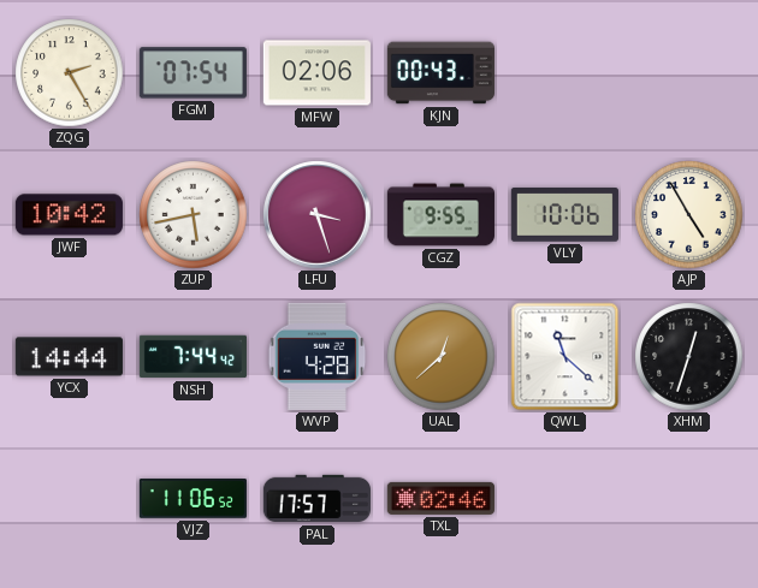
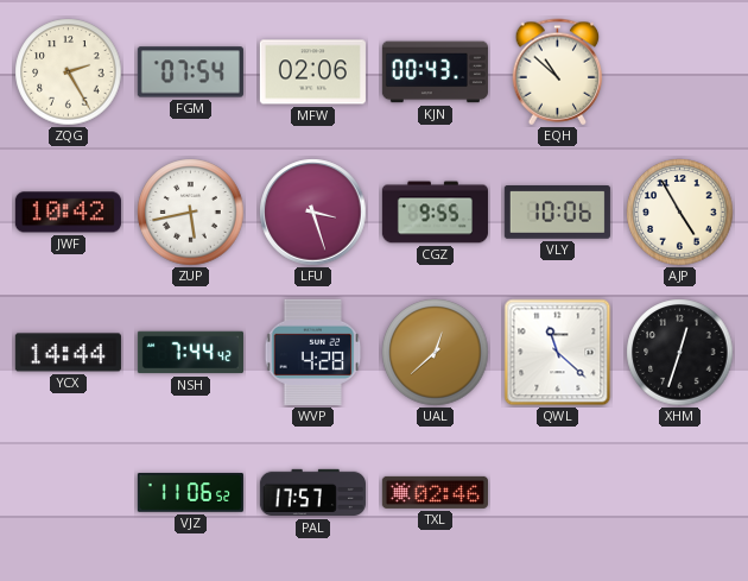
EQH: none -> 10:52 (558, 72)
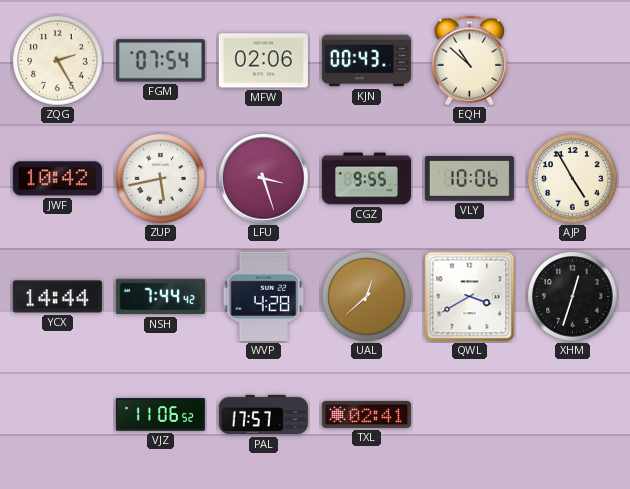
QWL: 11:22 -> 3:40 (470, 297)
TXL: 02:46 -> 02:41 (366, 414)
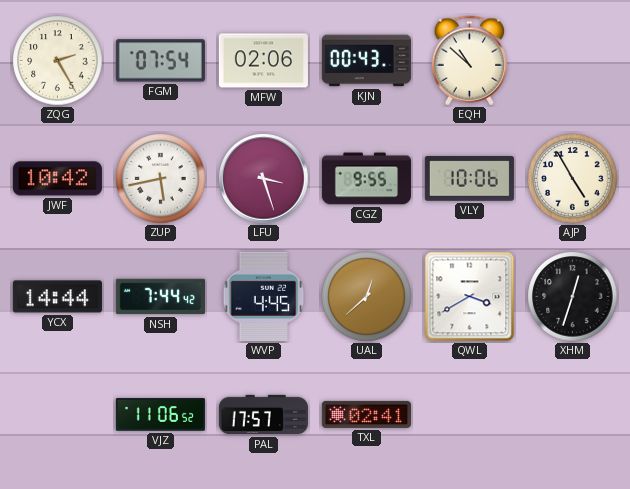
WVP: 4:28 -> 4:45 (264, 296)
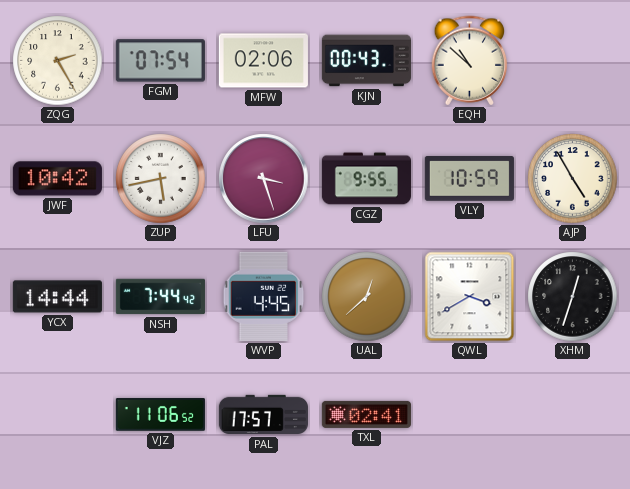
VLY: 10:06 -> 10:59 (469, 179)
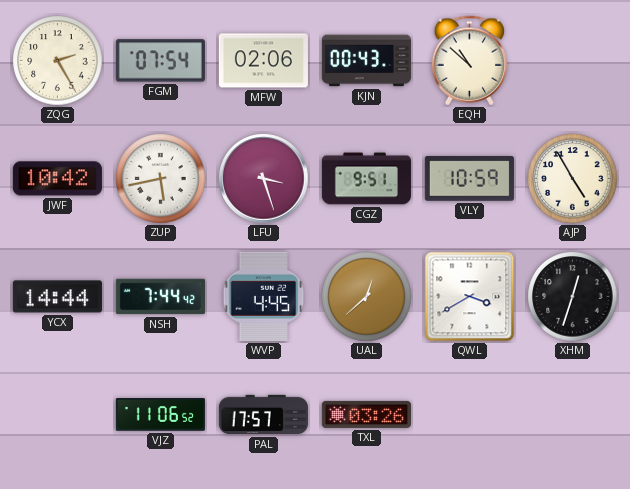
CGZ: 9:55 -> 9:51 (366, 179)
TXL: 02:41 -> 03:26 (366, 414)
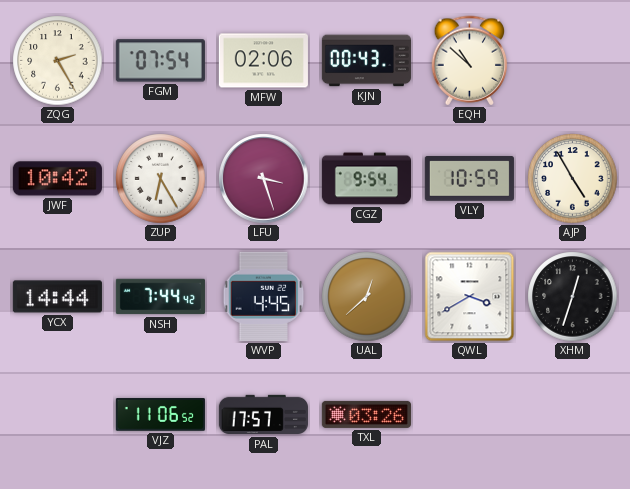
ZUP: 5:43 -> 6:25 (161, 179)
CGZ: 9:51 -> 9:54 (366, 179)
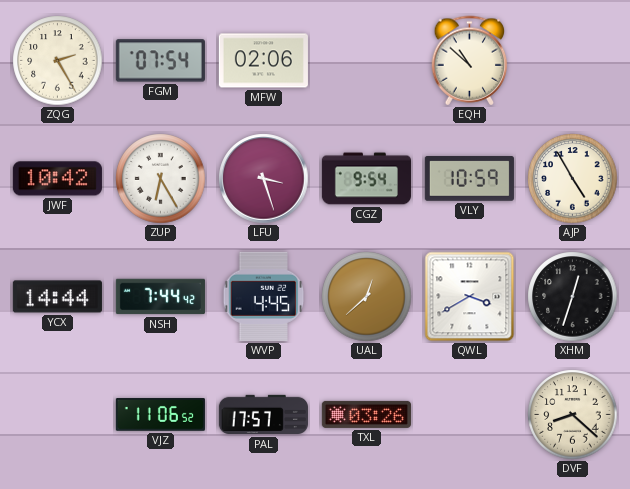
KJN: 00:43 -> none (366, 61)
DVF: none -> 8:22 (573, 415)
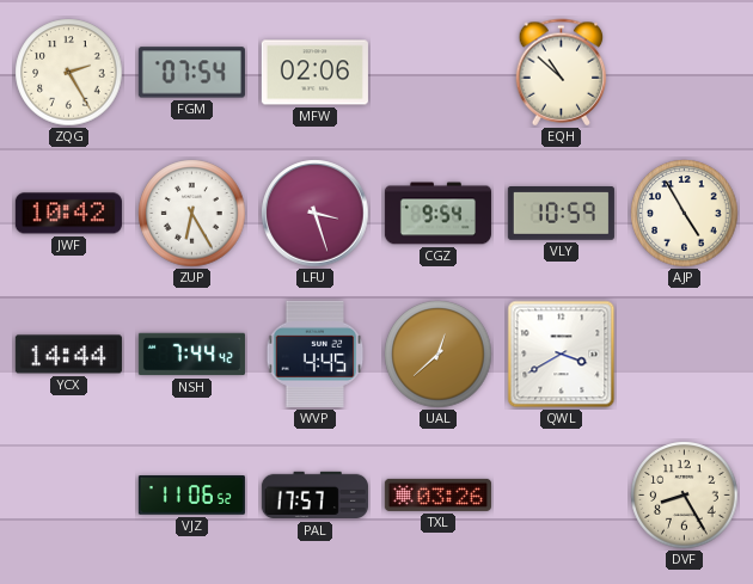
XHM: 12:33 -> none (573, 297)
DVF: 8:22 -> 8:25 (685, 496)
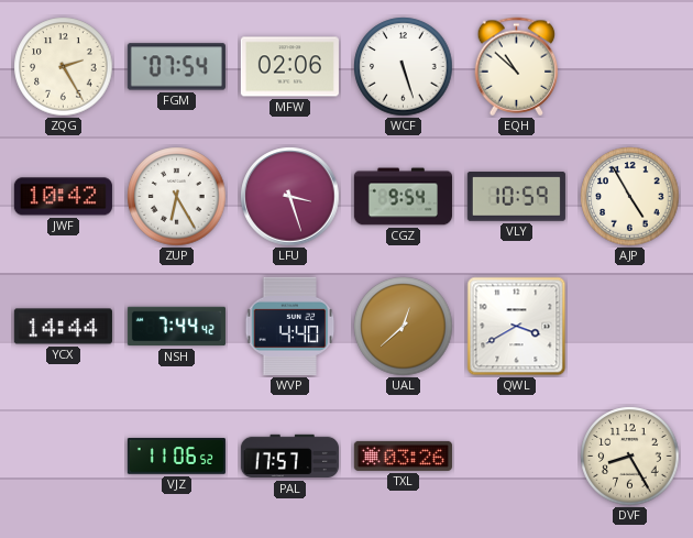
WCF: none -> 5:27 (404, 67)
WVP: 4:45 -> 4:40 (290, 326)
